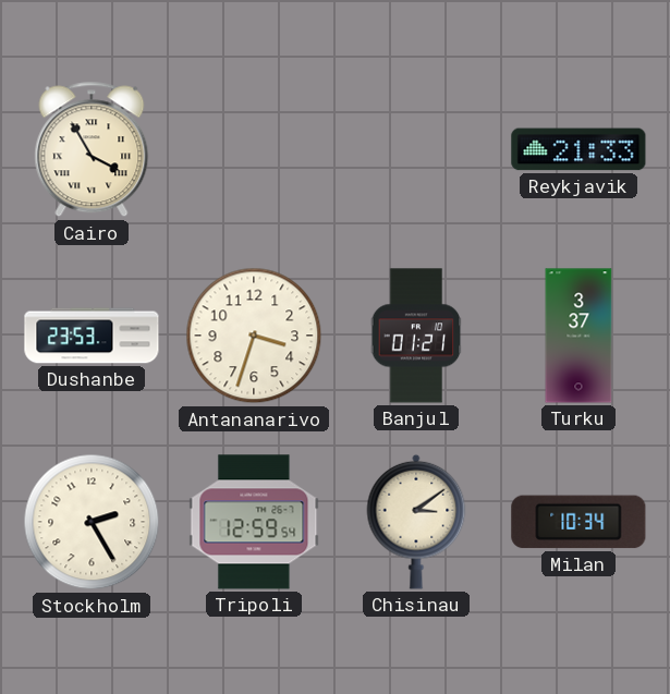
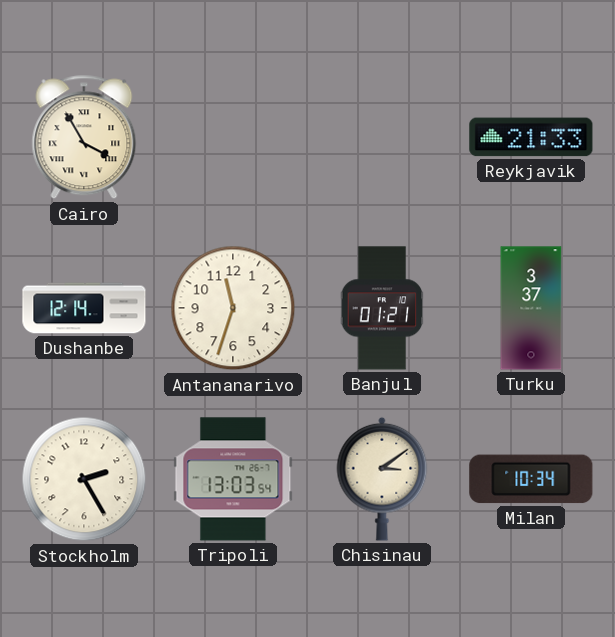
Dushanbe: 23:53 -> 12:14 (84, 308)
Antananarivo: 3:33 -> 11:33 (233, 308)
Tripoli: 12:59 -> 13:03 (233, 479)
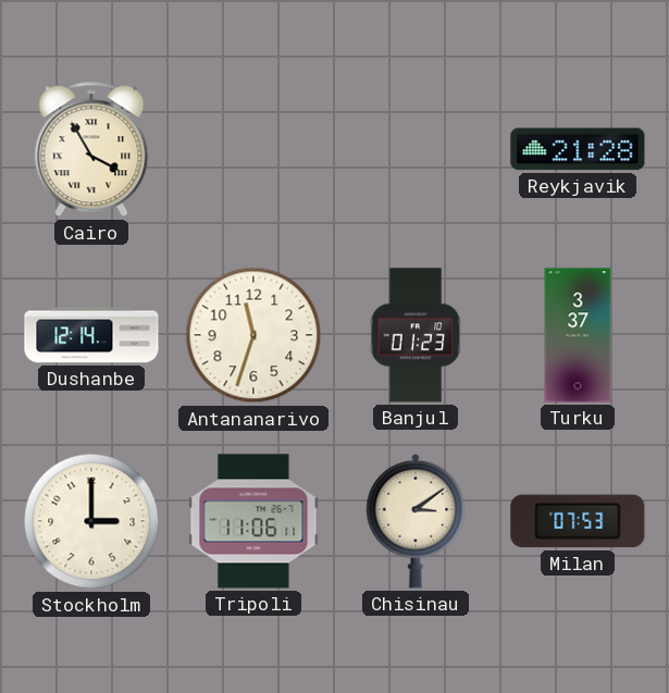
Reykjavik: 21:33 -> 21:28 (578, 149)
Banjul: 01:21 -> 01:23 (416, 335)
Stockholm: 2:25 -> 3:00 (91, 521)
Tripoli: 13:03 -> 11:06 (253, 521)
Milan: 10:34 -> 07:53 (578, 521)
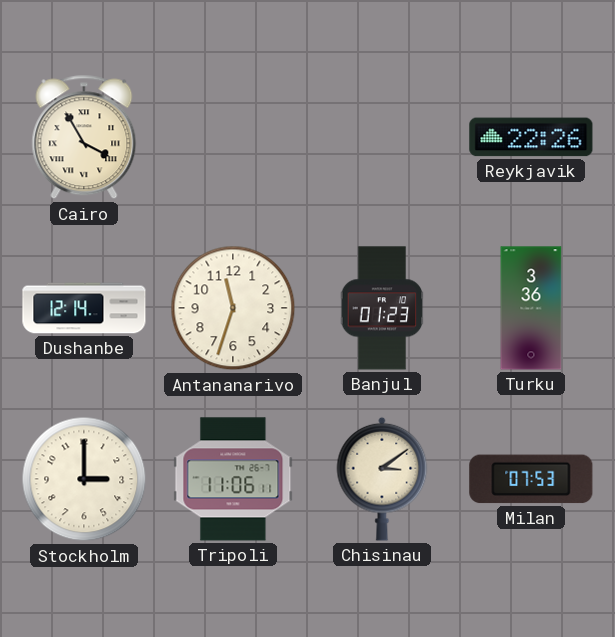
Reykjavik: 21:28 -> 22:26 (531, 137)
Turku: 3:37 -> 3:36 (531, 308)
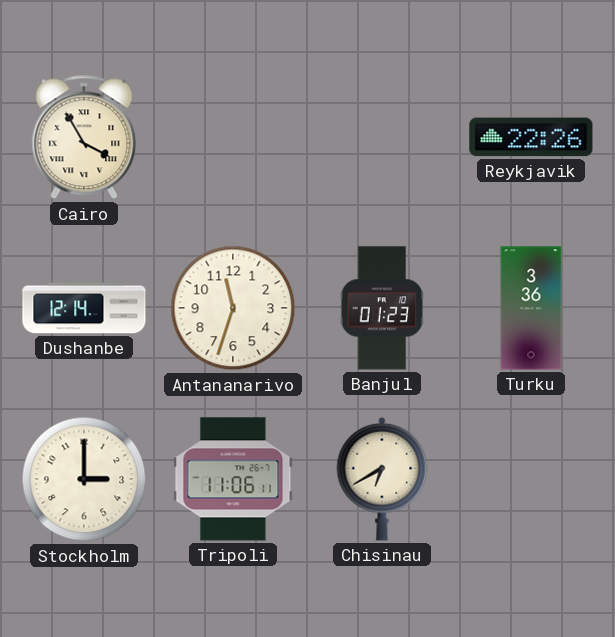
Chisinau: 3:09 -> 6:40 (382, 479)
Milan: 07:53 -> none (531, 479)
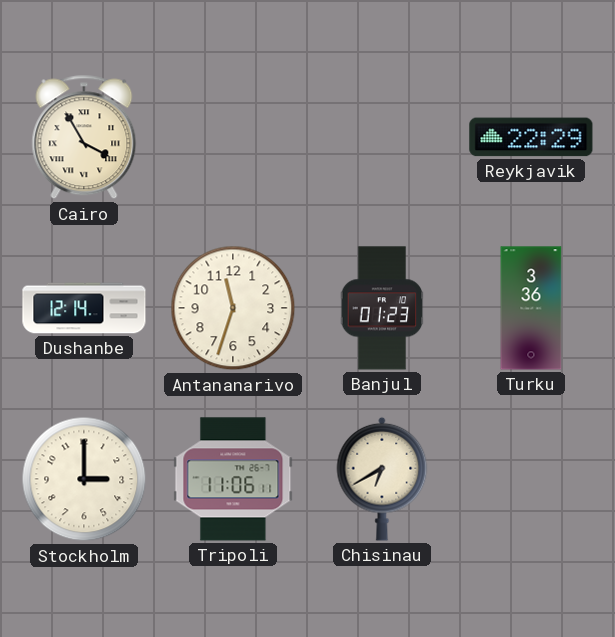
Reykjavik: 22:26 -> 22:29 (531, 137)
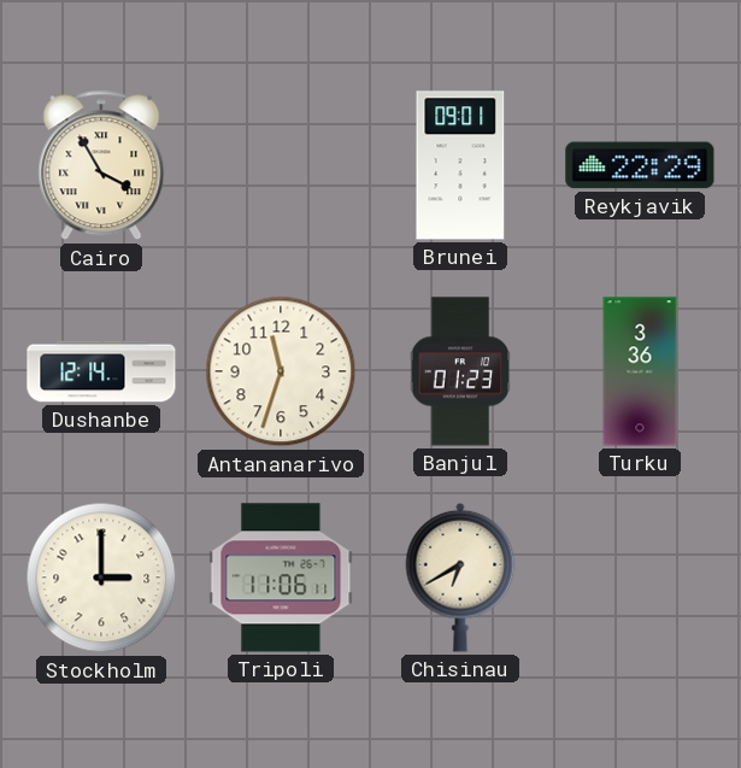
Brunei: none -> 09:01 (460, 165)
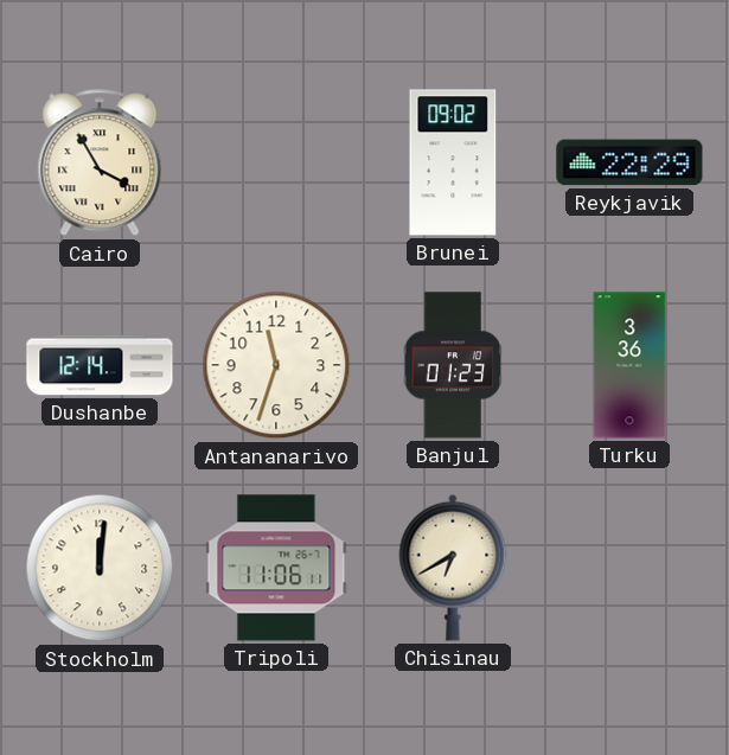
Brunei: 09:01 -> 09:02 (453, 162)
Stockholm: 3:00 -> 12:01 (100, 568)
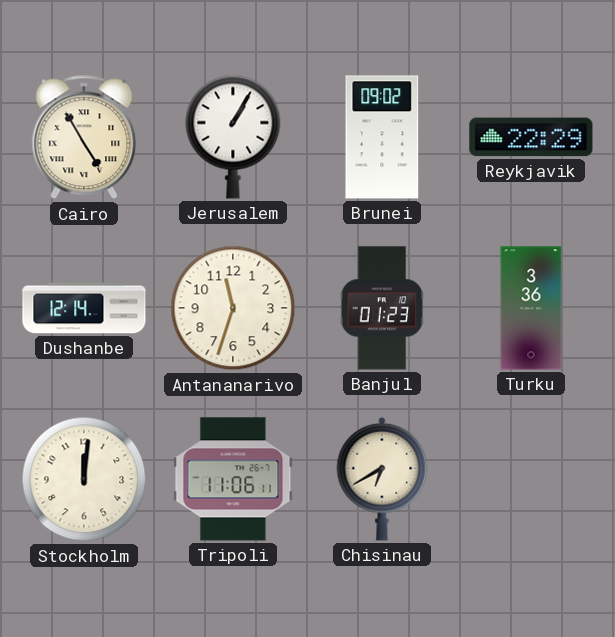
Cairo: 3:55 -> 4:55 (84, 137)
Jerusalem: none -> 1:05 (233, 137)
